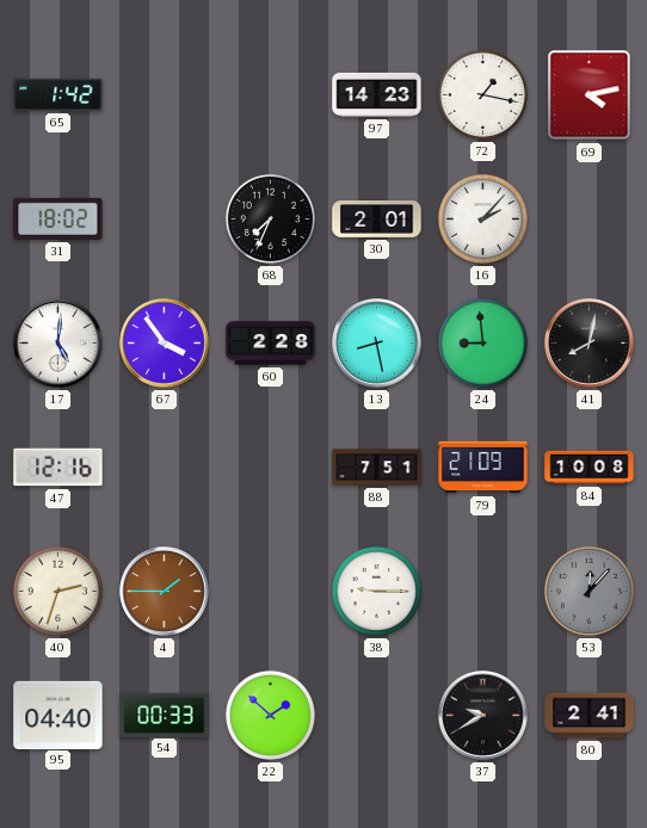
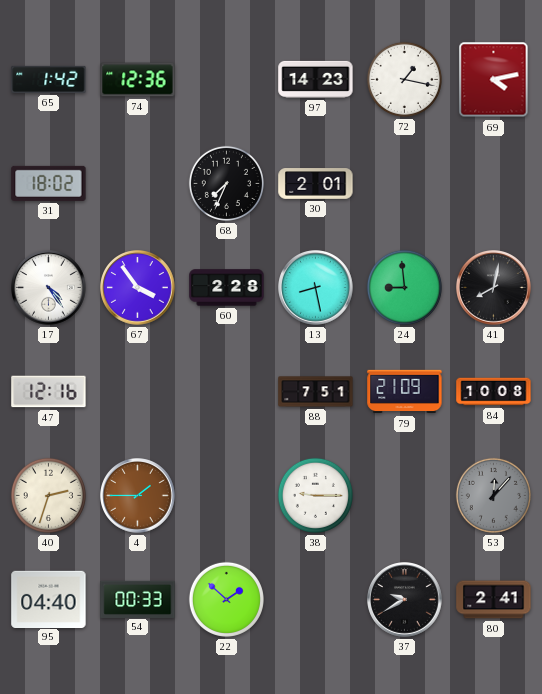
74: none -> 12:36 (138, 80)
16: 2:07 -> none (482, 218)
17: 5:01 -> 4:24 (49, 288)
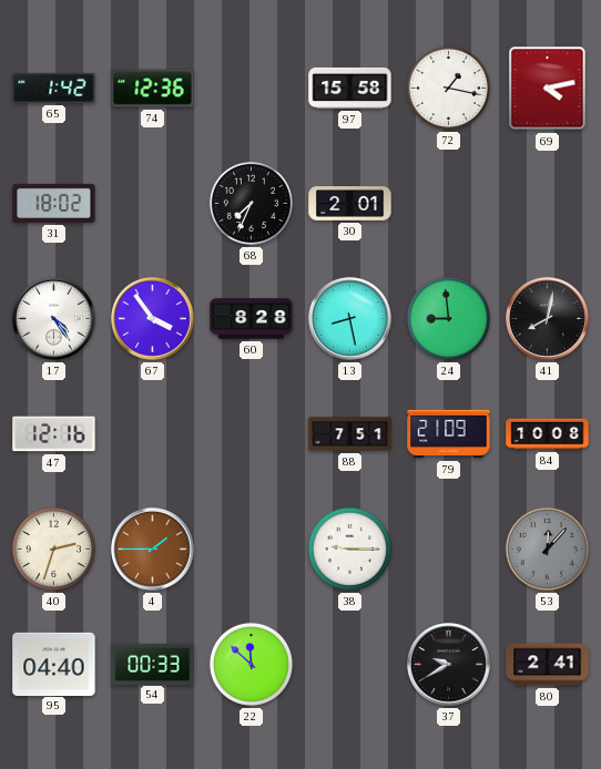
97: 14:23 -> 15:58 (350, 88)
60: 2:28 -> 8:28 (252, 319)
22: 1:52 -> 11:52 (251, 664)
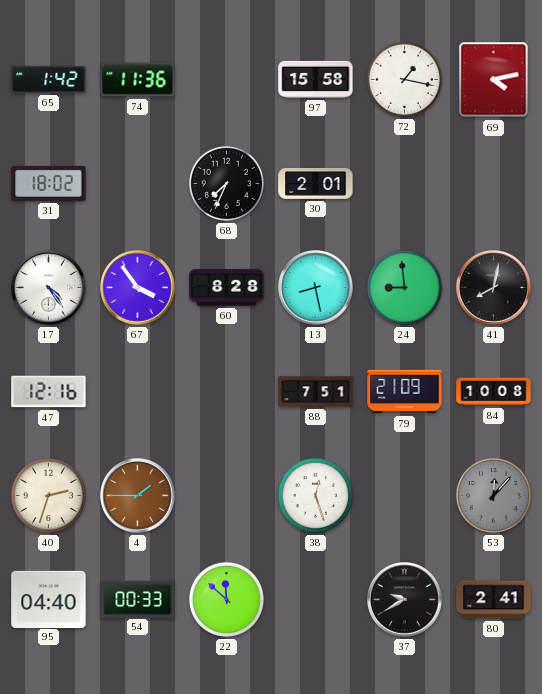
74: 12:36 -> 11:36 (138, 80)
38: 9:15 -> 12:27 (315, 495)
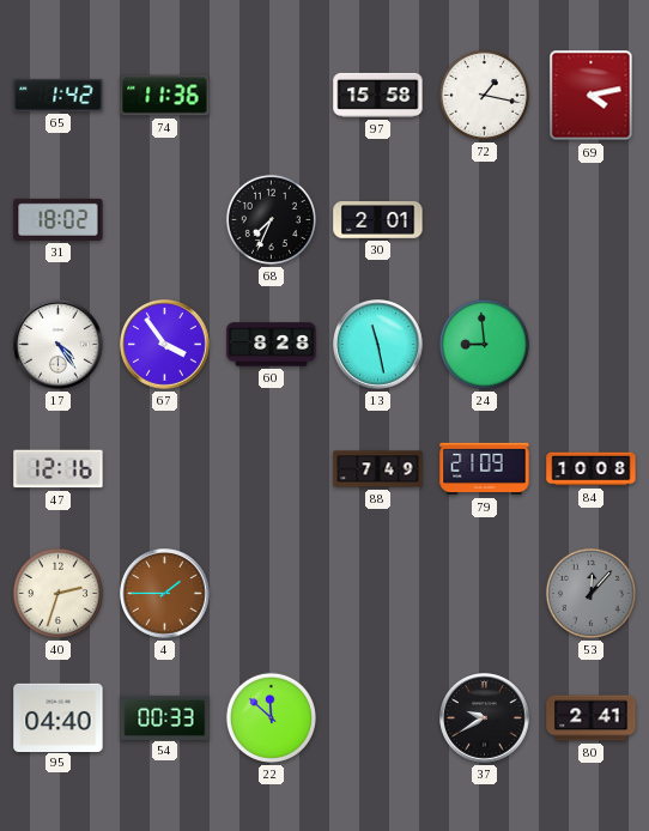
13: 8:28 -> 11:28 (378, 345)
41: 8:02 -> none (494, 288)
88: 7:51 -> 7:49 (378, 469)
38: 12:27 -> none (315, 495)
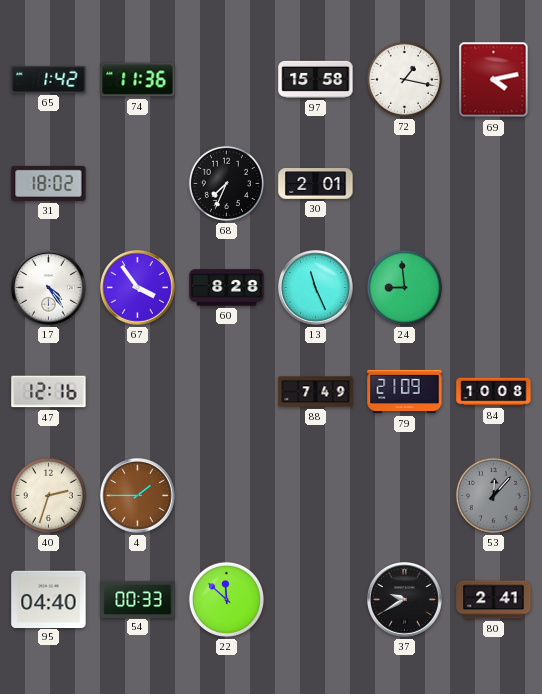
13: 11:28 -> 11:26 (316, 288)
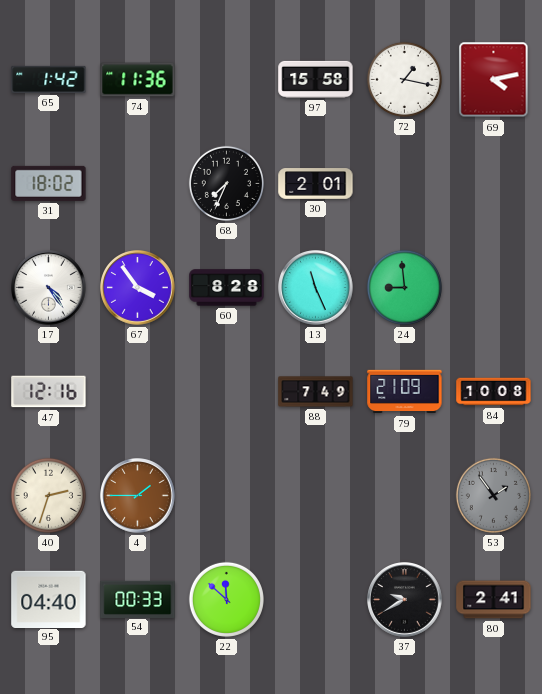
53: 12:07 -> 1:54 (493, 495)
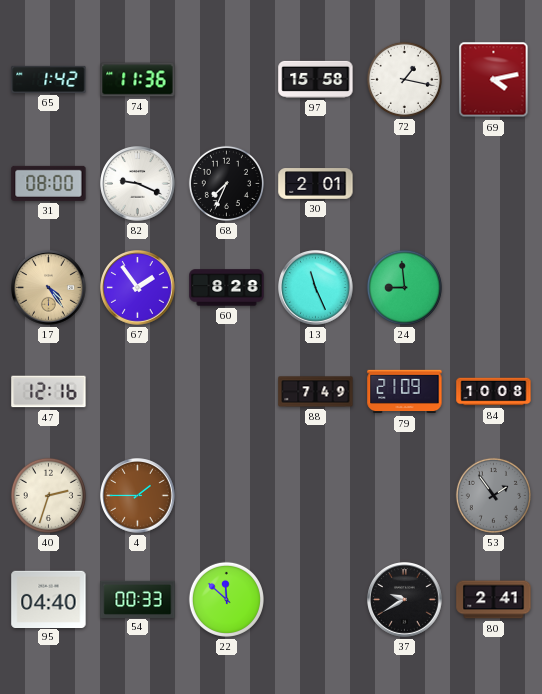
31: 18:02 -> 08:00 (49, 183)
82: none -> 9:19 (138, 184)
17 dial: white -> champagne (49, 288)
67: 3:54 -> 1:54 (138, 288)
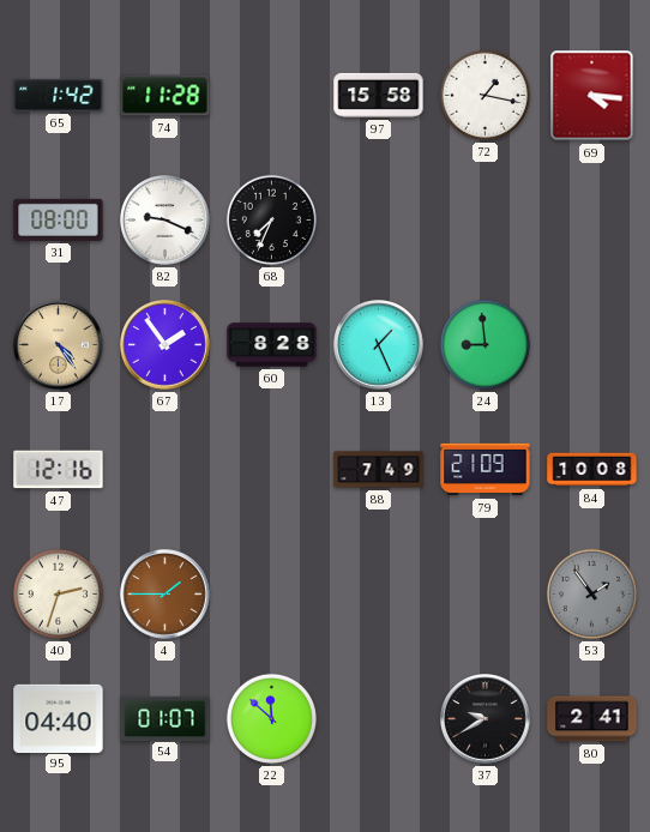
74: 11:36 -> 11:28 (165, 96)
69: 4:13 -> 4:16 (592, 96)
30: 2:01 -> none (316, 184)
13: 11:26 -> 1:26 (379, 345)
54: 00:33 -> 01:07 (165, 718)
